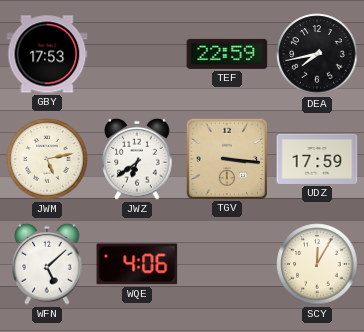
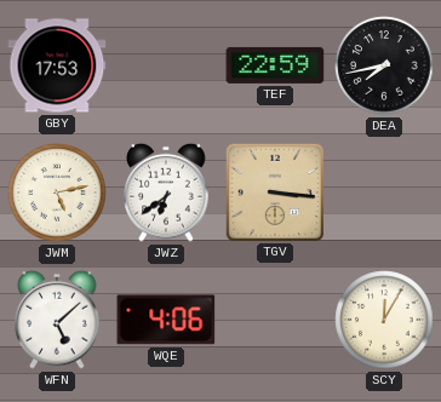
UDZ: 17:59 -> none (317, 159)
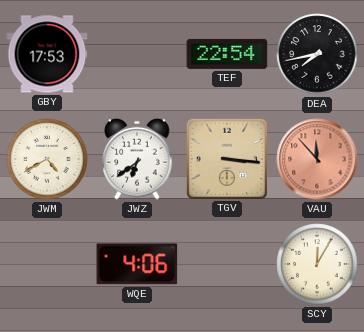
TEF: 22:59 -> 22:54 (227, 54)
JWM: 5:13 -> 4:40 (47, 159)
VAU: none -> 11:53 (317, 159)
WFN: 5:08 -> none (57, 320)
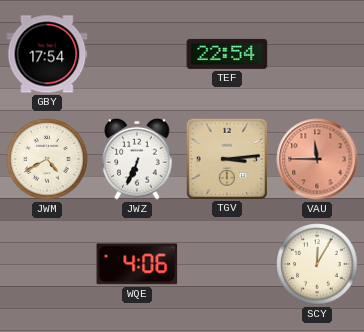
GBY: 17:53 -> 17:54 (47, 54)
DEA: 7:43 -> none (317, 54)
JWZ: 6:39 -> 6:34 (137, 159)
TGV: 3:16 -> 3:14 (226, 158)
VAU: 11:53 -> 11:45 (317, 159)
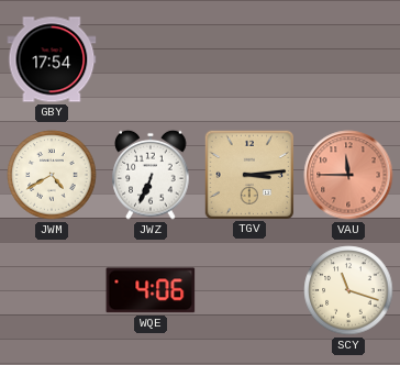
TEF: 22:54 -> none (227, 54)
SCY: 12:05 -> 11:18 (348, 290)
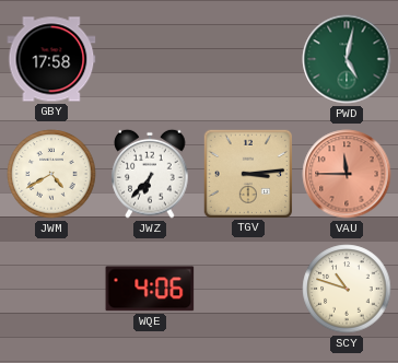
GBY: 17:54 -> 17:58 (51, 59)
PWD: none -> 5:02 (347, 59)
JWZ: 6:34 -> 6:37 (150, 174)
SCY: 11:18 -> 10:48 (347, 289)
